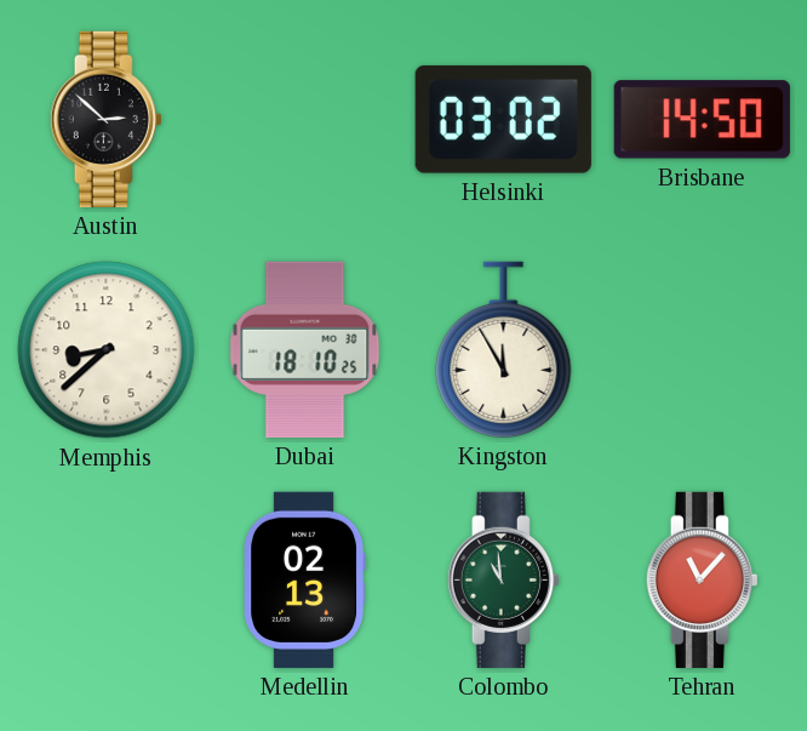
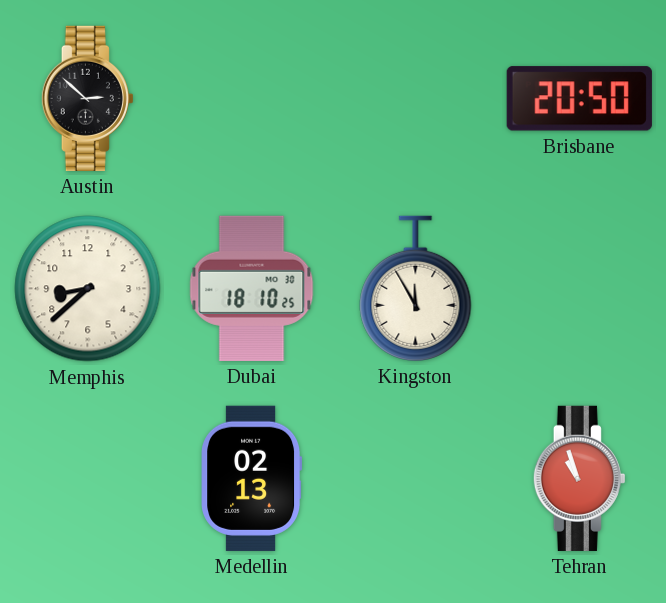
Helsinki: 03:02 -> none (503, 119)
Brisbane: 14:50 -> 20:50 (579, 99)
Colombo: 10:59 -> none (503, 579)
Tehran: 11:07 -> 10:57 (579, 478)
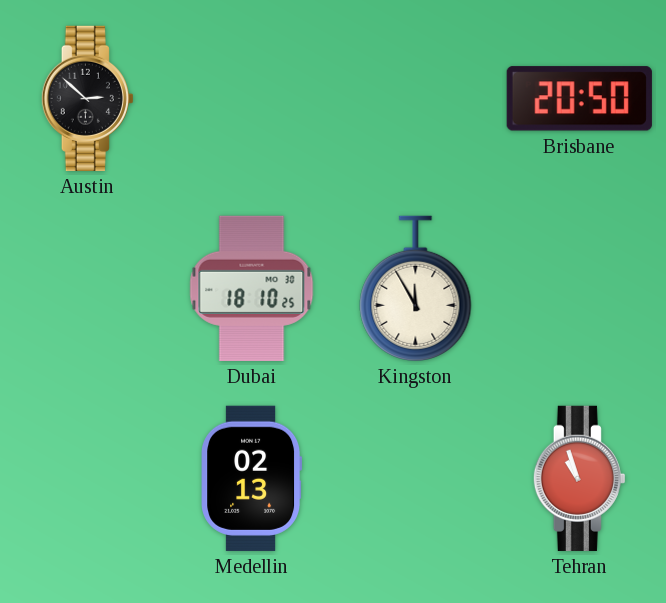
Memphis: 8:38 -> none (88, 289)
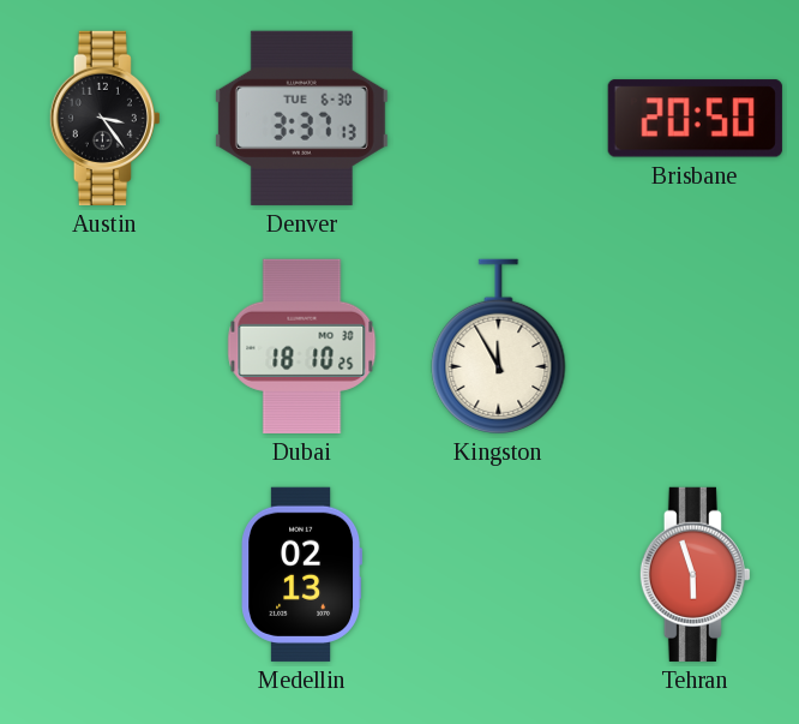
Austin: 2:52 -> 3:24 (104, 118)
Denver: none -> 3:37 (301, 118)
Tehran: 10:57 -> 5:57 (695, 574)
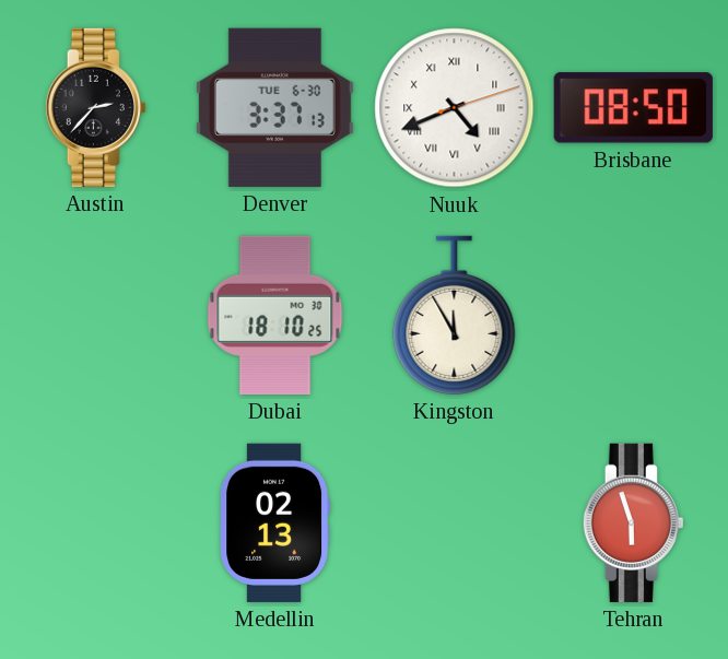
Austin: 3:24 -> 2:37 (95, 107)
Nuuk: none -> 4:41 (455, 108)
Brisbane: 20:50 -> 08:50 (633, 108)
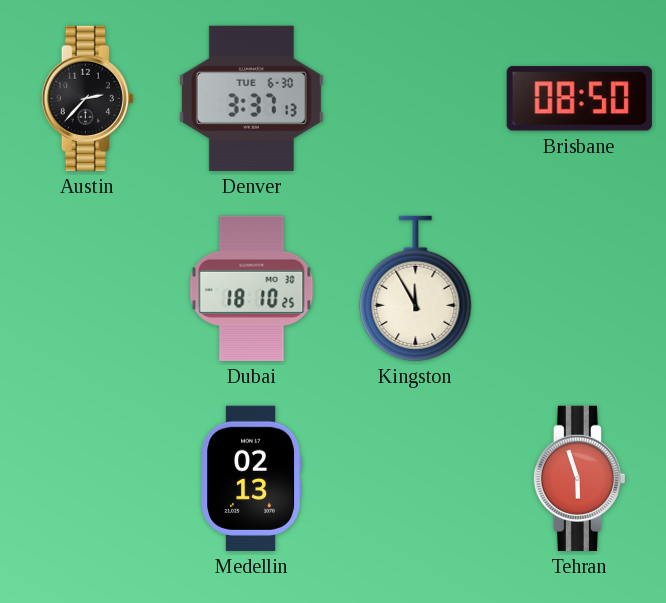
Nuuk: 4:41 -> none (455, 108)
